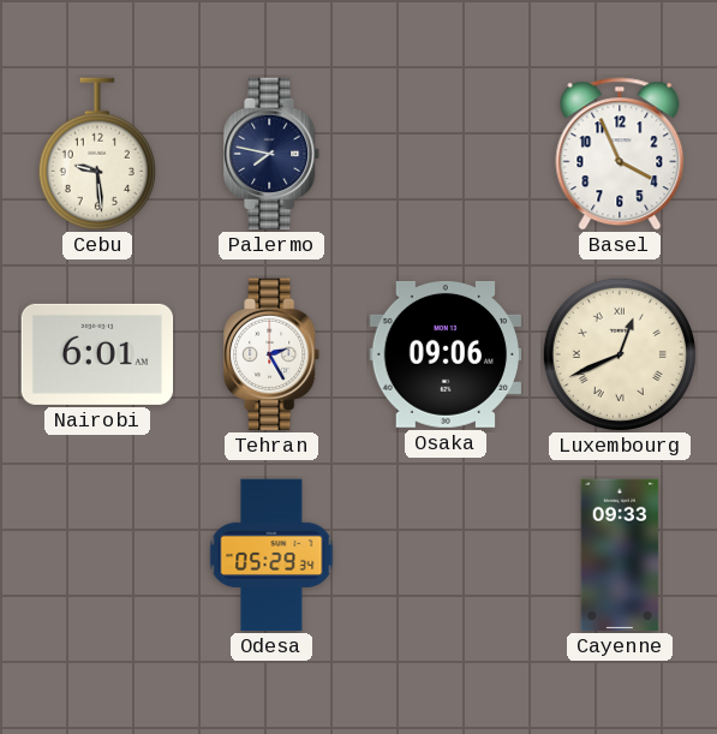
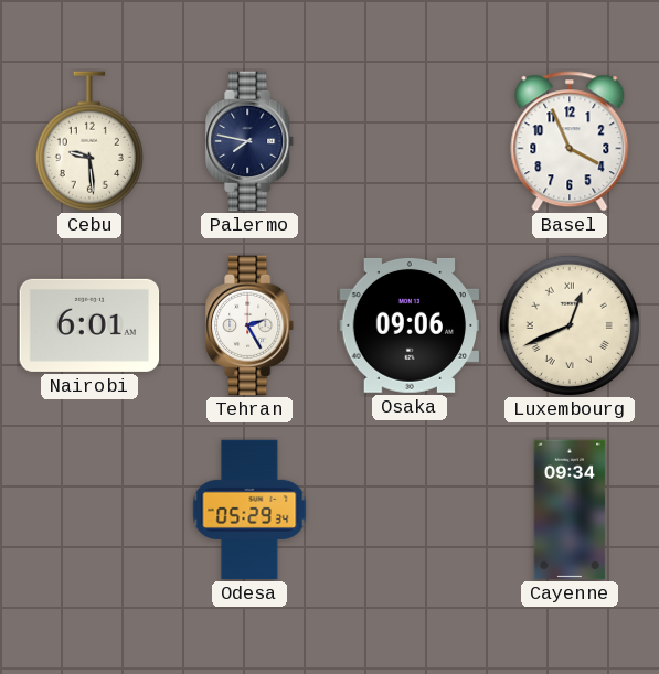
Cayenne: 09:33 -> 09:34 (570, 510)
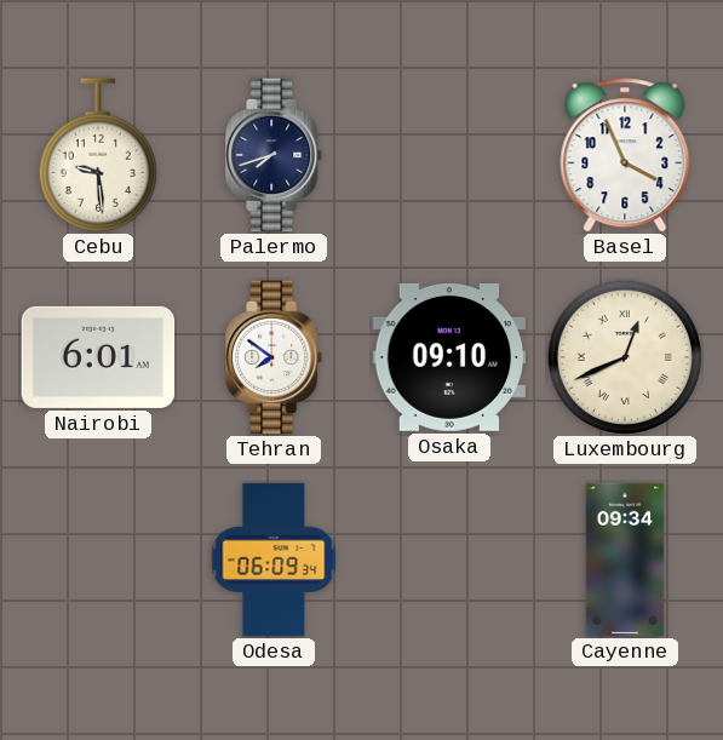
Palermo: 7:47 -> 7:42 (275, 155)
Tehran: 2:25 -> 7:51 (275, 357)
Osaka: 09:06 -> 09:10 (449, 357)
Odesa: 05:29 -> 06:09 (274, 560)
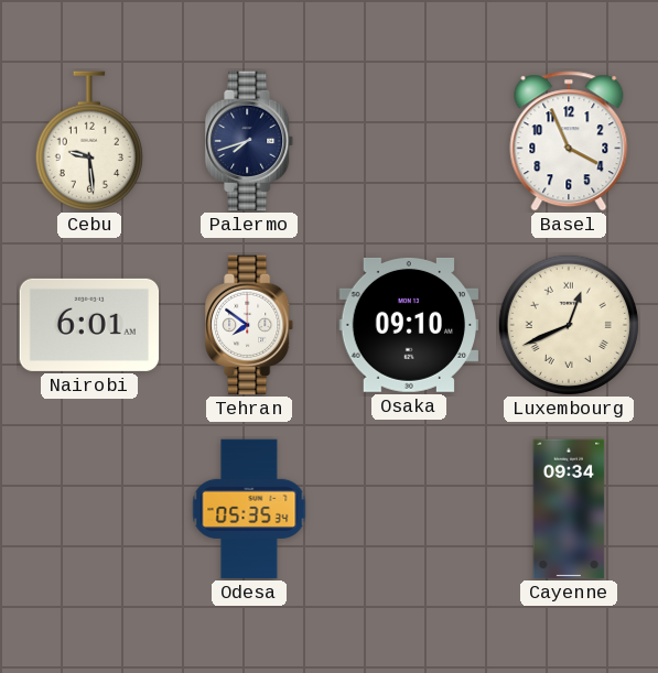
Odesa: 06:09 -> 05:35 (249, 509)
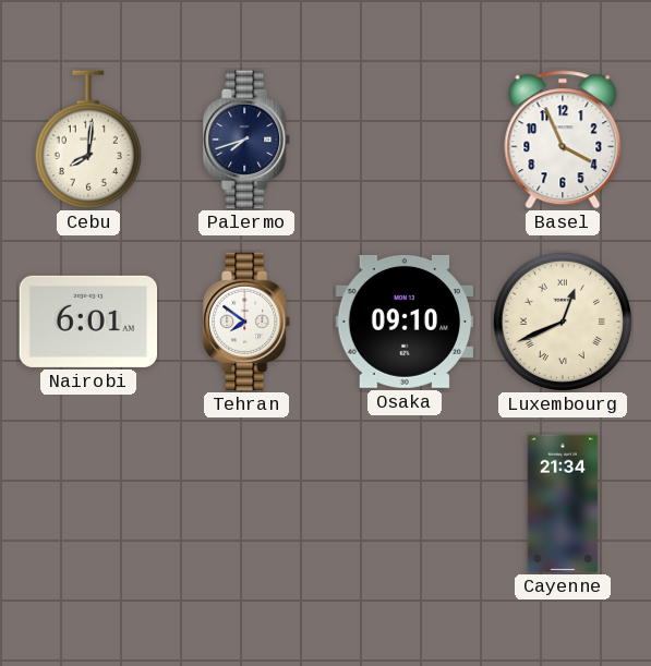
Cebu: 9:29 -> 8:01 (88, 140)
Odesa: 05:35 -> none (249, 509)
Cayenne: 09:34 -> 21:34 (563, 504)
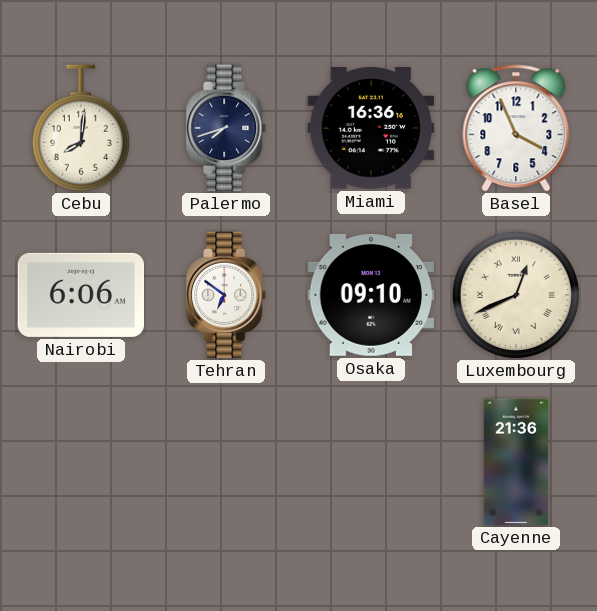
Miami: none -> 16:36 (371, 128)
Nairobi: 6:01 -> 6:06 (81, 295)
Tehran: 7:51 -> 6:51 (227, 295)
Cayenne: 21:34 -> 21:36 (516, 462)
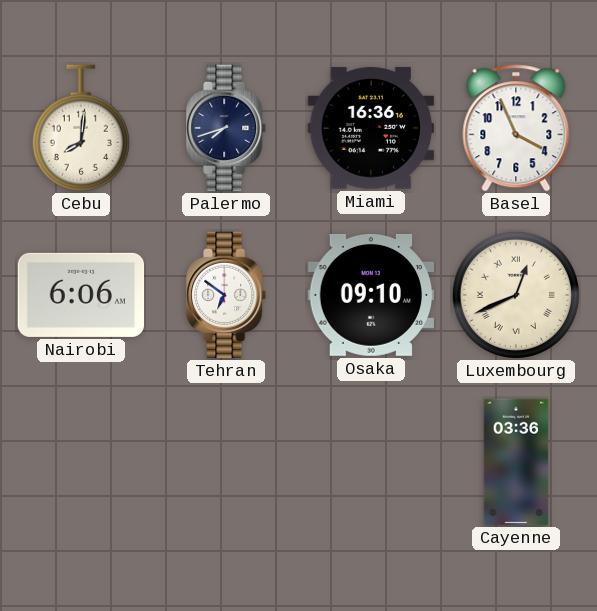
Cayenne: 21:36 -> 03:36 (516, 462)
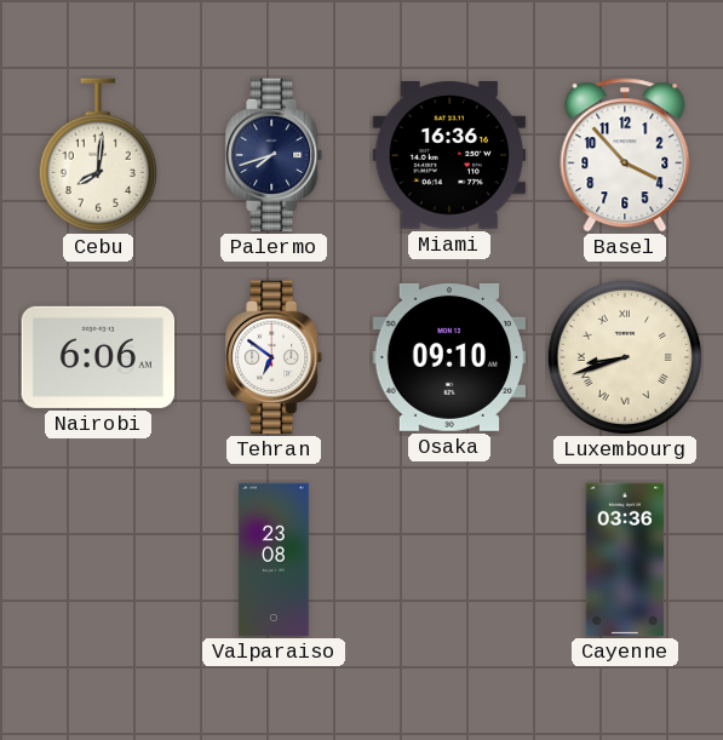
Basel: 3:56 -> 3:53 (625, 155)
Luxembourg: 12:41 -> 8:42 (625, 357)
Valparaiso: none -> 23:08 (274, 560)
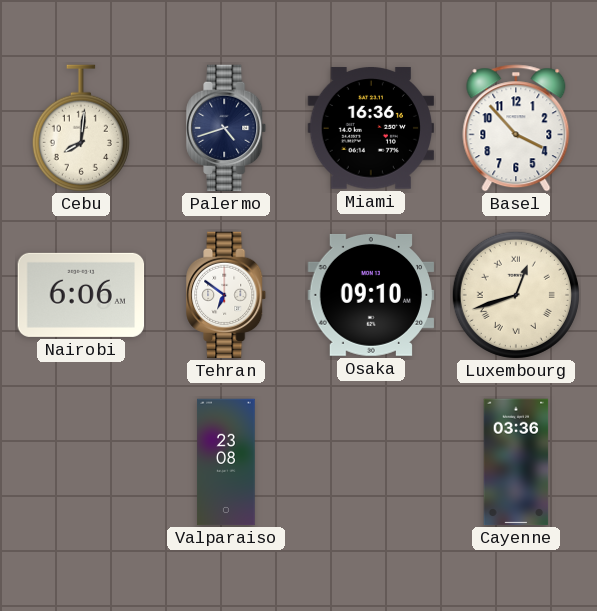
Palermo: 7:42 -> 4:42 (227, 128)
Luxembourg: 8:42 -> 12:42 (516, 295)
